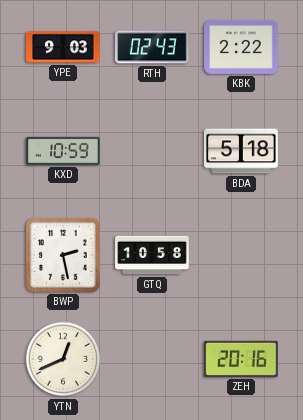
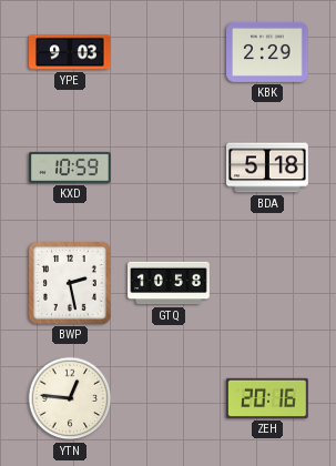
RTH: 02:43 -> none (152, 47)
KBK: 2:22 -> 2:29 (267, 52)
YTN: 12:41 -> 12:46 (70, 398)
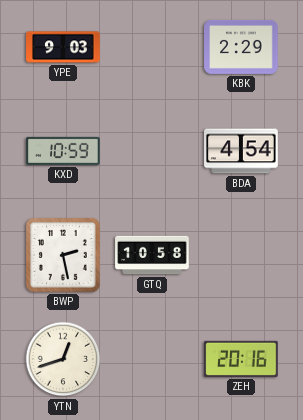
BDA: 5:18 -> 4:54 (241, 151)
YTN: 12:46 -> 12:42 (63, 359)
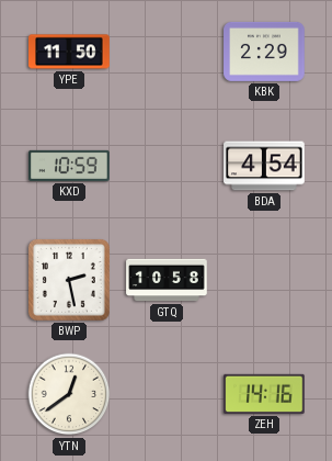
YPE: 9:03 -> 11:50 (69, 52)
YTN: 12:42 -> 12:39 (69, 394)
ZEH: 20:16 -> 14:16 (264, 394)
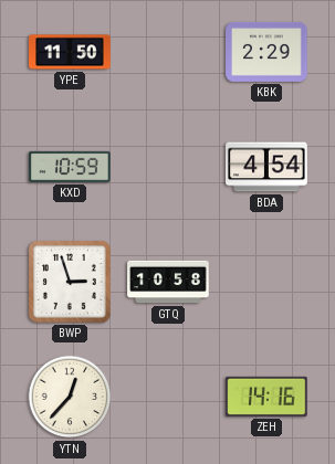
BWP: 2:28 -> 2:57 (70, 282)
YTN: 12:39 -> 12:37 (70, 397)
